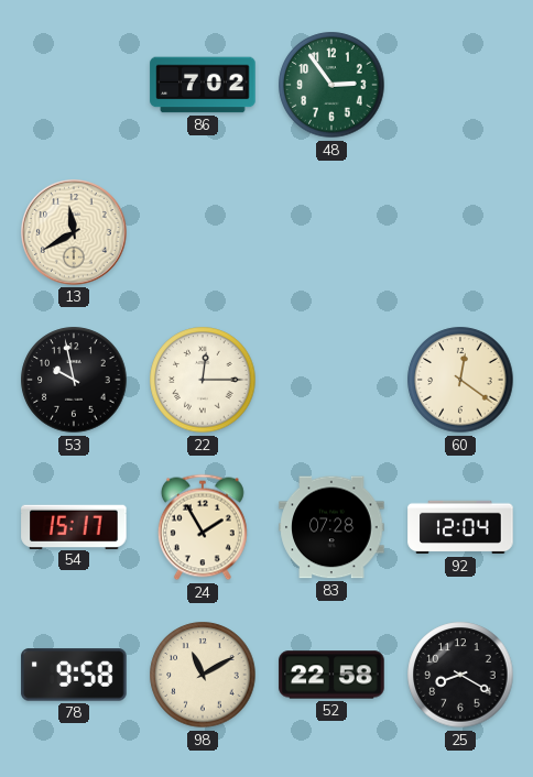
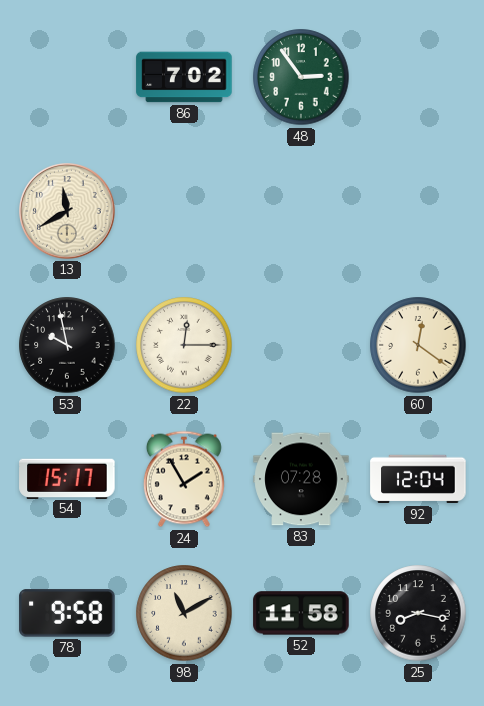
52: 22:58 -> 11:58 (301, 613)
25: 8:20 -> 8:17 (418, 613)
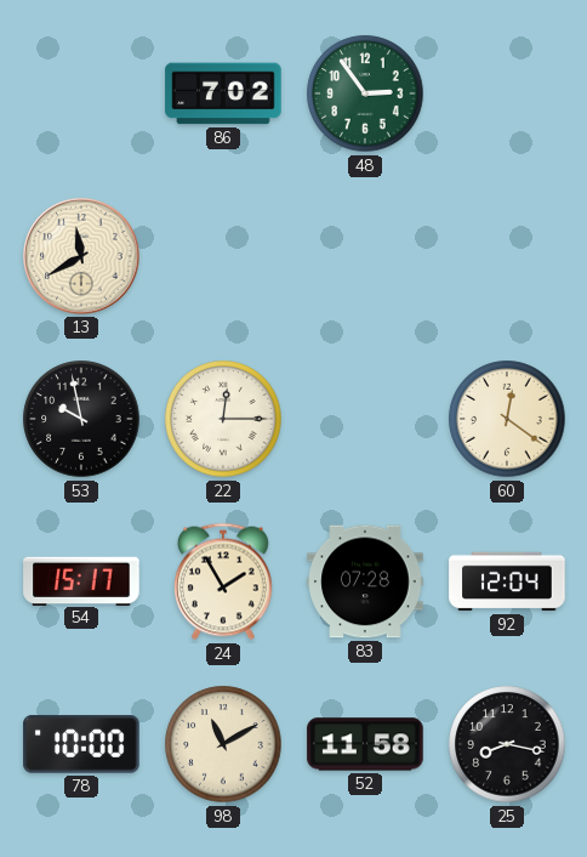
78: 9:58 -> 10:00 (81, 744)
